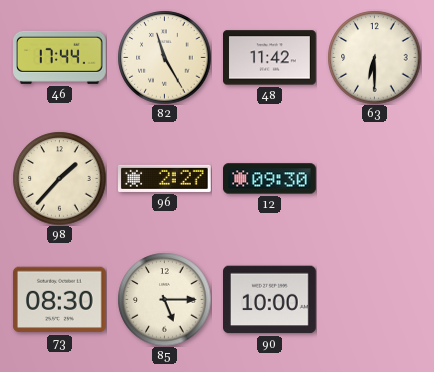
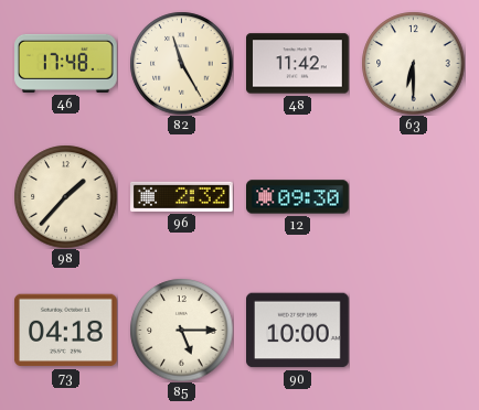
46: 17:44 -> 17:48 (66, 63)
96: 2:27 -> 2:32 (182, 196)
73: 08:30 -> 04:18 (66, 331)
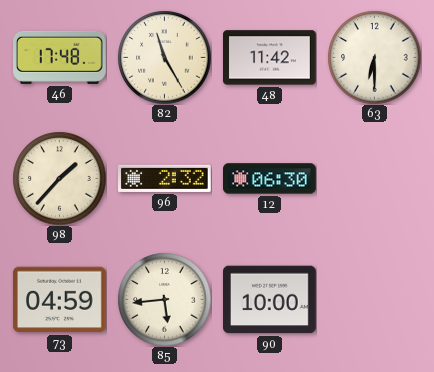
12: 09:30 -> 06:30 (270, 179)
73: 04:18 -> 04:59 (60, 300)
85: 5:15 -> 5:44 (164, 299)
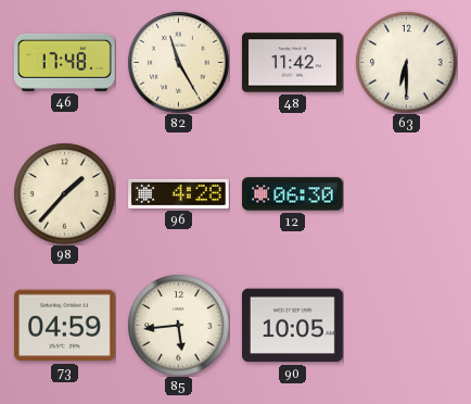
96: 2:32 -> 4:28 (179, 193)
90: 10:00 -> 10:05 (293, 326)
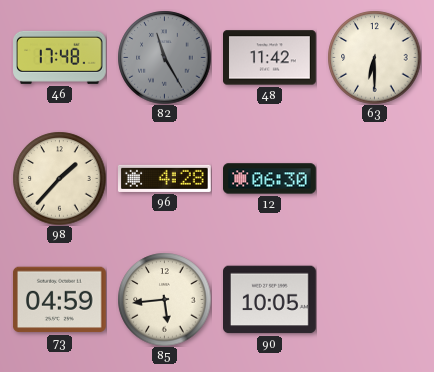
82 dial: cream -> grey (164, 57)
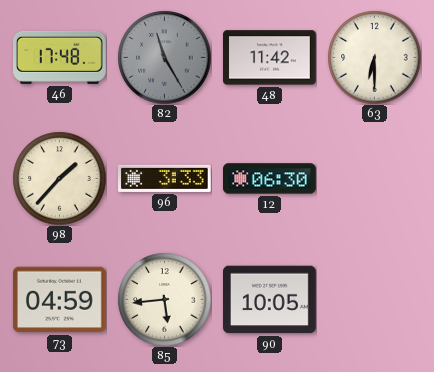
96: 4:28 -> 3:33 (165, 178)
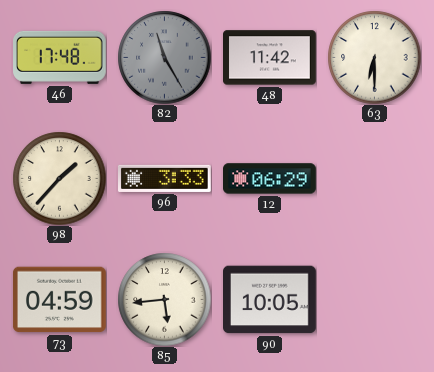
12: 06:30 -> 06:29 (270, 179)
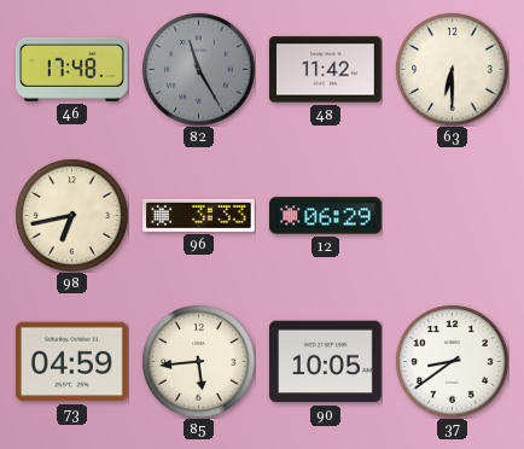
98: 1:37 -> 6:43 (71, 215)
37: none -> 8:39 (452, 361)
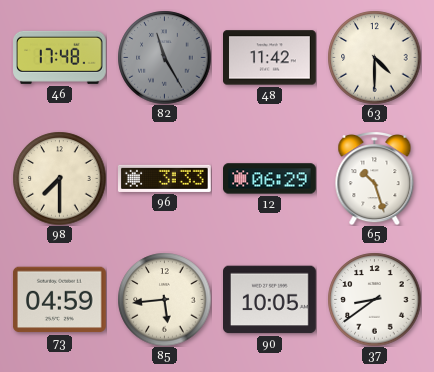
63: 6:30 -> 4:30 (374, 57)
98: 6:43 -> 7:30 (59, 178)
65: none -> 10:27 (375, 179)
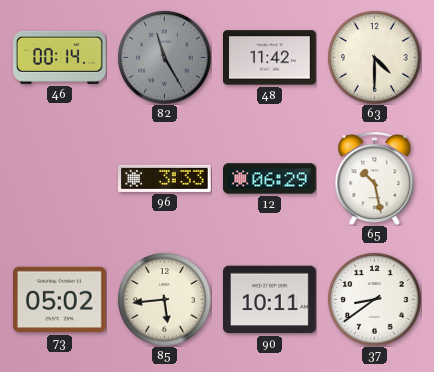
46: 17:48 -> 00:14 (60, 57)
98: 7:30 -> none (59, 178)
65: 10:27 -> 10:28 (375, 179)
73: 04:59 -> 05:02 (60, 300)
90: 10:05 -> 10:11 (270, 300)
